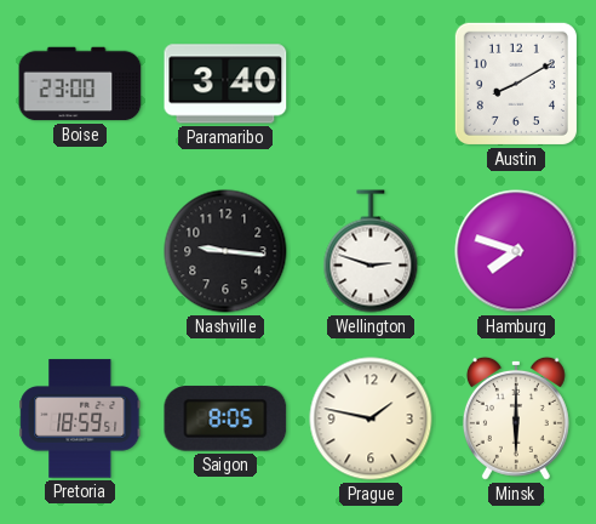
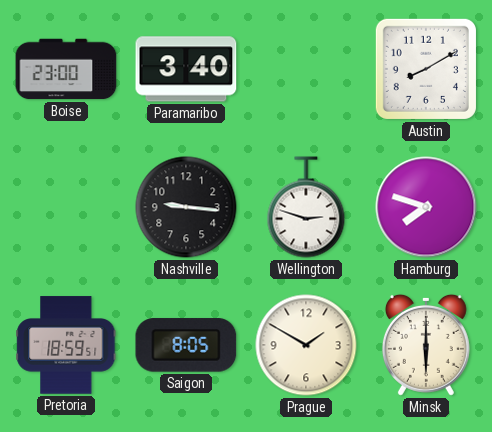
Prague: 1:47 -> 1:50 (306, 345)
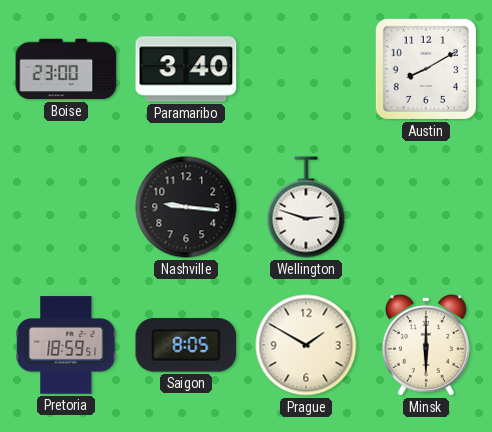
Hamburg: 7:48 -> none (426, 207)
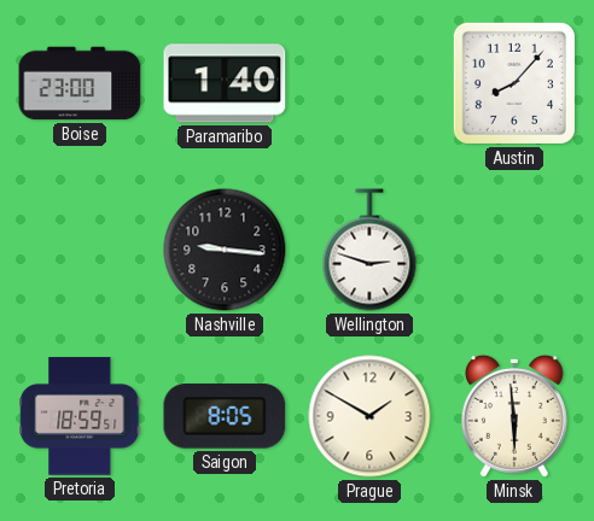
Paramaribo: 3:40 -> 1:40 (225, 83)
Austin: 8:10 -> 8:07 (514, 83)
Minsk: 6:00 -> 5:59 (514, 416)
